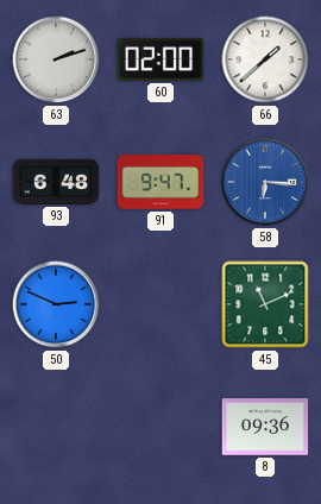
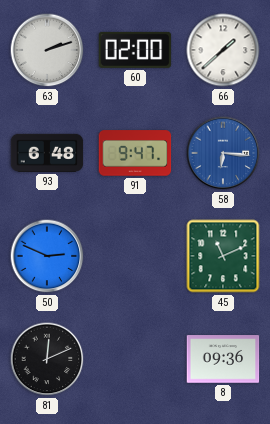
81: none -> 12:11 (47, 359)
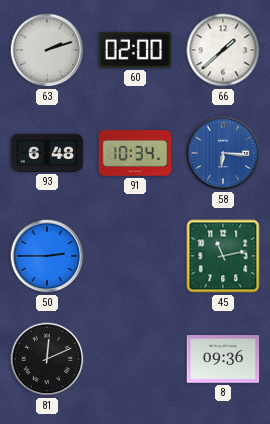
91: 9:47 -> 10:34 (135, 153)
50: 2:49 -> 2:45 (47, 256)
45: 11:11 -> 11:13 (223, 256)
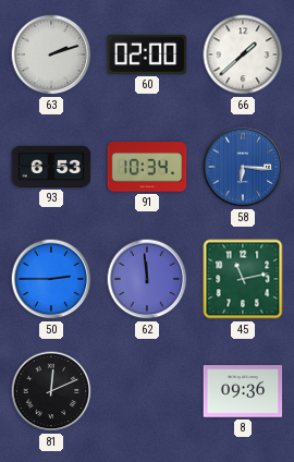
93: 6:48 -> 6:53 (51, 167)
62: none -> 11:59 (147, 279)
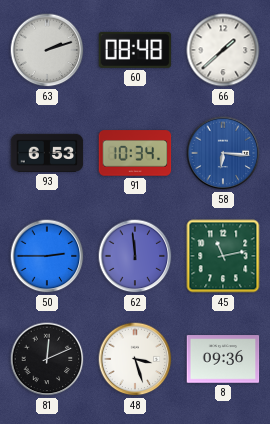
60: 02:00 -> 08:48 (135, 50)
48: none -> 3:27 (135, 359)
